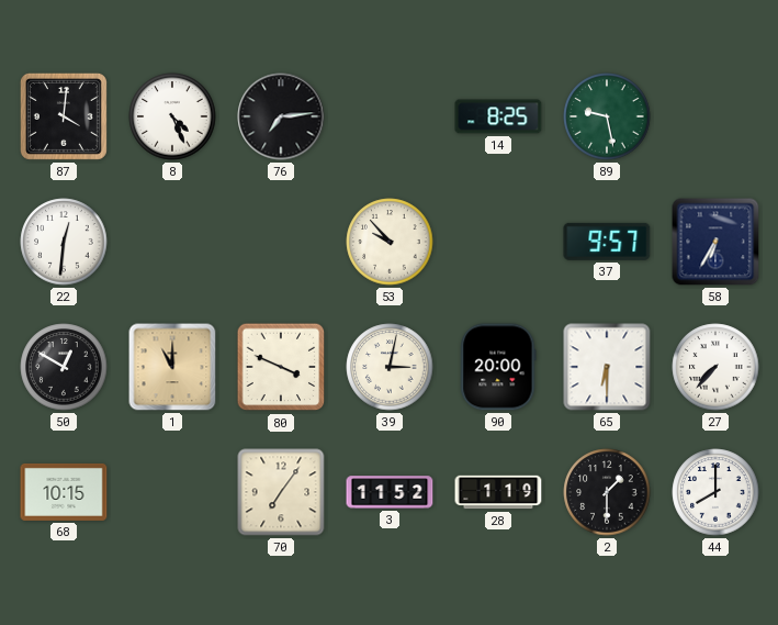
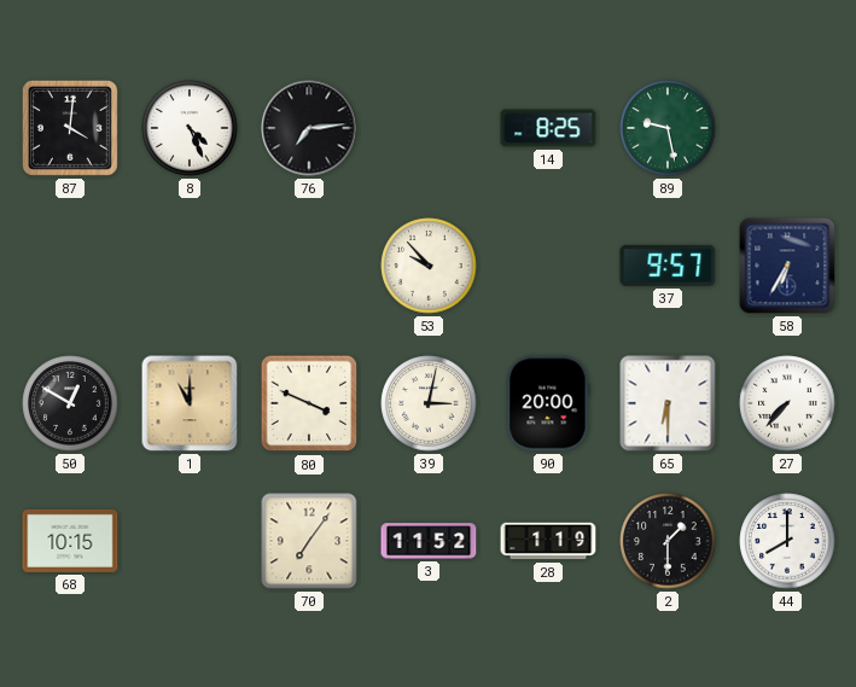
22: 12:31 -> none (64, 242)
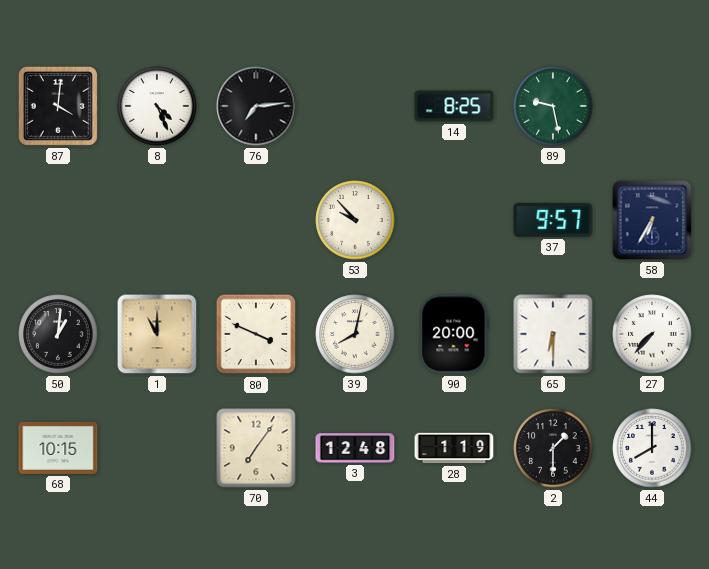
50: 12:50 -> 1:01 (58, 334)
39: 3:02 -> 8:02 (355, 334)
3: 11:52 -> 12:48 (355, 448)
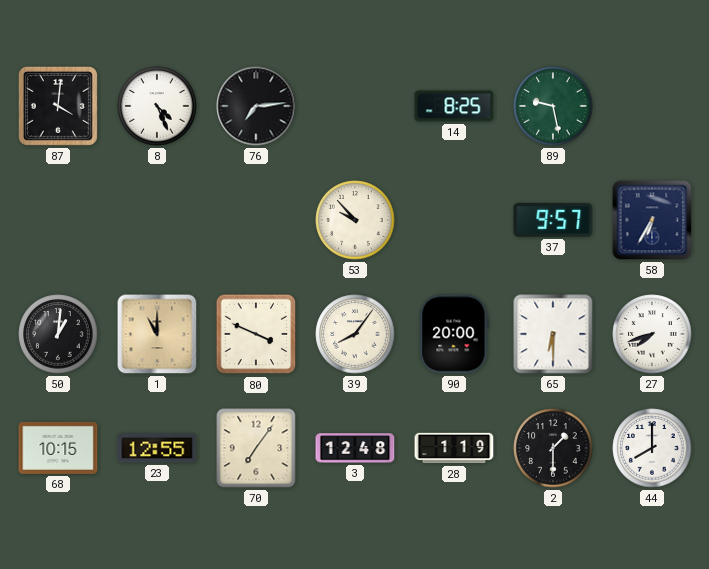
39: 8:02 -> 8:06 (355, 334)
27: 7:37 -> 7:42 (652, 334)
23: none -> 12:55 (157, 448)
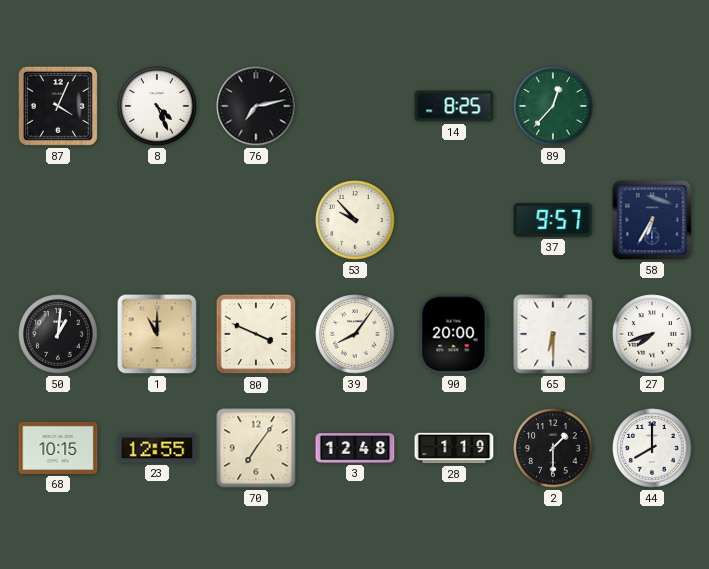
87: 4:01 -> 4:04 (58, 106)
76: 7:14 -> 7:13 (256, 106)
89: 9:28 -> 12:37 (553, 106)
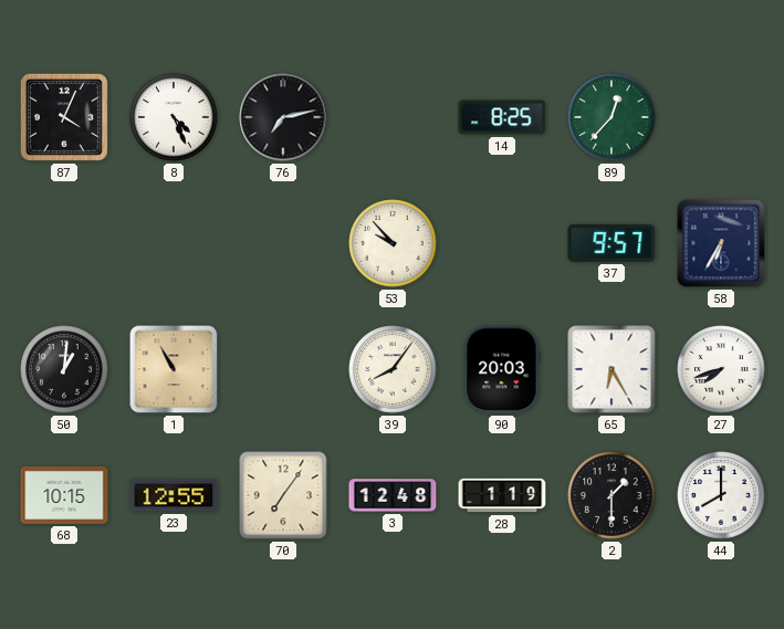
1: 11:00 -> 10:55 (174, 369)
80: 3:49 -> none (256, 334)
90: 20:00 -> 20:03 (502, 369)
65: 6:30 -> 6:25 (611, 369)
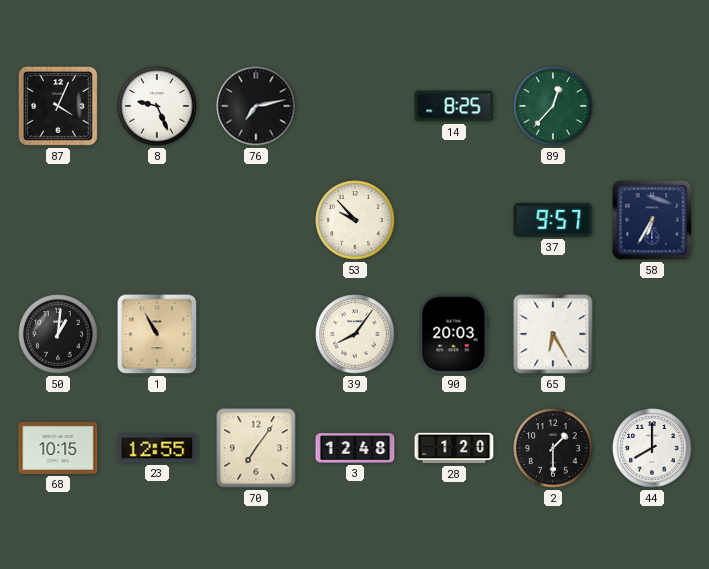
8: 4:26 -> 9:26 (157, 106)
27: 7:42 -> none (721, 369)
28: 1:19 -> 1:20 (454, 448)
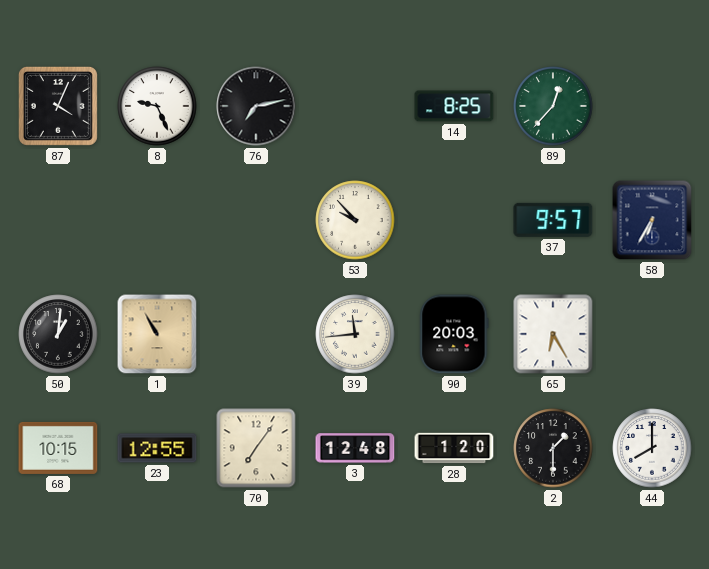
39: 8:06 -> 11:44 (355, 334)
